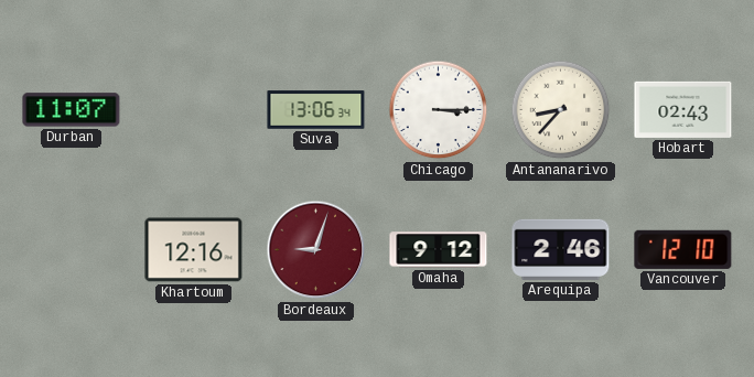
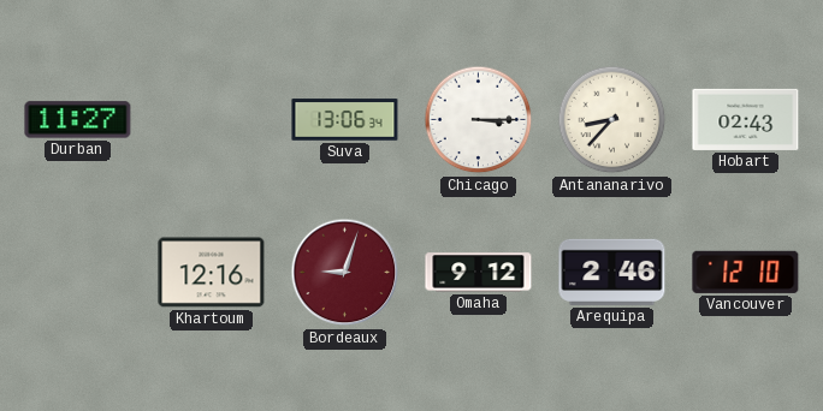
Durban: 11:07 -> 11:27 (78, 120)
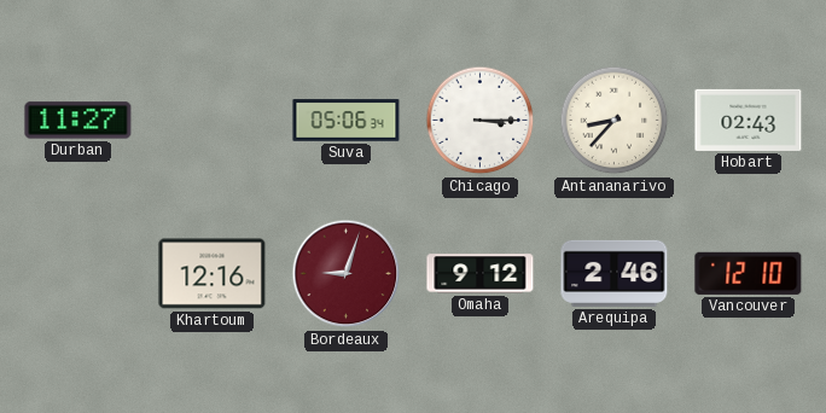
Suva: 13:06 -> 05:06 (347, 121)
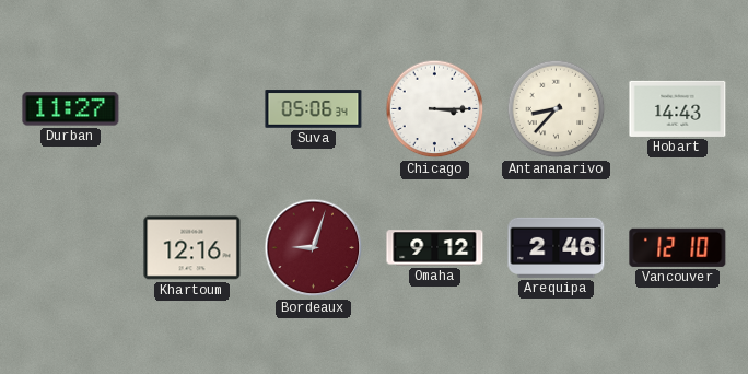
Hobart: 02:43 -> 14:43 (678, 108)
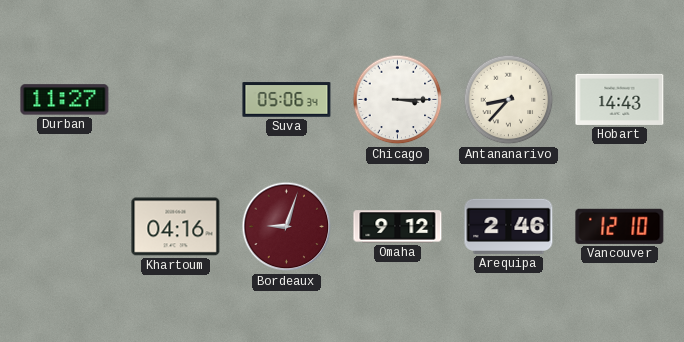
Khartoum: 12:16 -> 04:16 (176, 227)
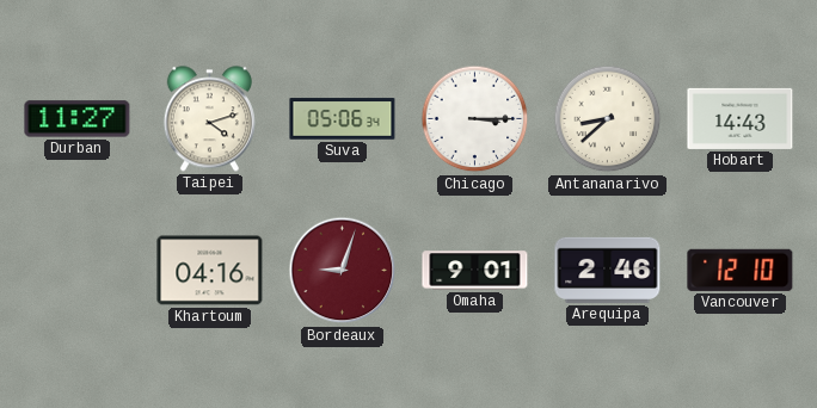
Taipei: none -> 4:12 (209, 119)
Antananarivo: 8:37 -> 8:38 (608, 119)
Omaha: 9:12 -> 9:01 (475, 271)
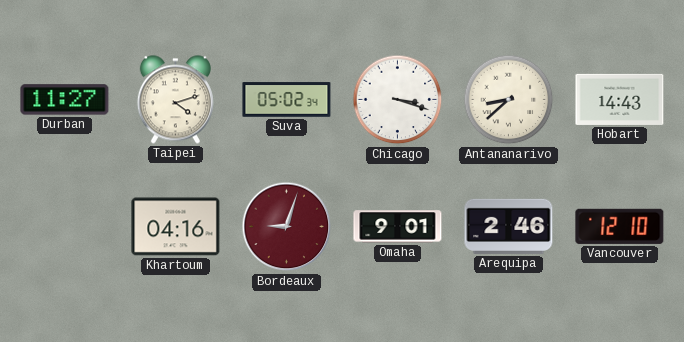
Suva: 05:06 -> 05:02 (287, 100)
Chicago: 3:15 -> 3:18 (398, 100)
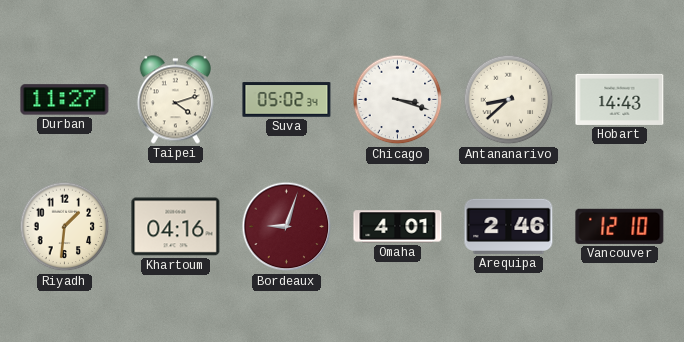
Riyadh: none -> 1:31 (65, 227)
Omaha: 9:01 -> 4:01 (398, 227)
